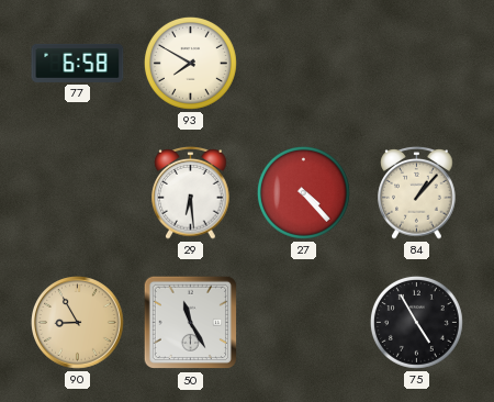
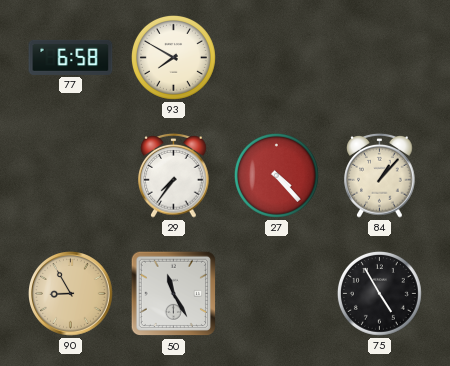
29: 6:29 -> 7:36 (174, 175)
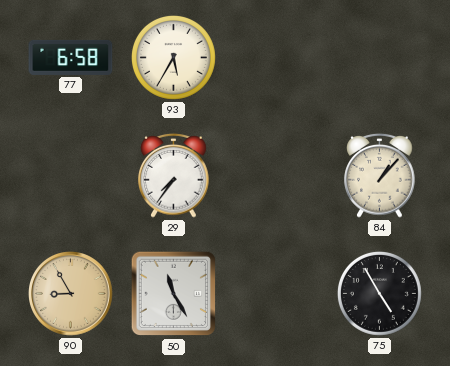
93: 7:50 -> 5:35 (173, 57)
27: 4:23 -> none (276, 175)
